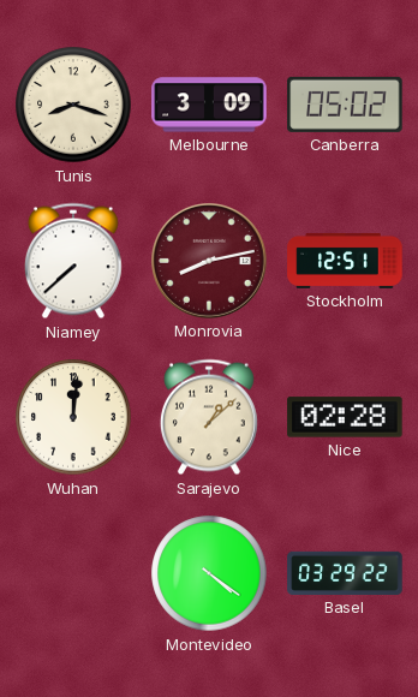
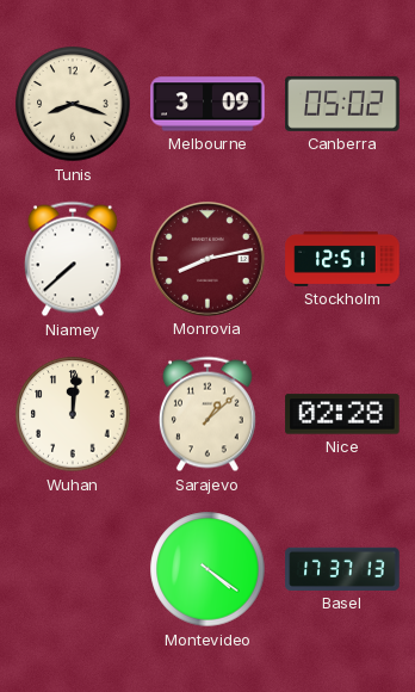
Basel: 03:29 -> 17:37 (342, 569)
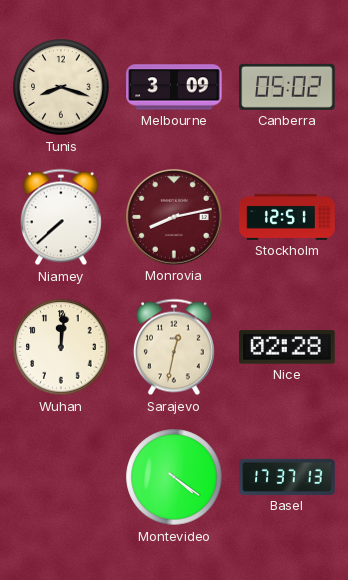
Sarajevo: 1:08 -> 12:32 (174, 347)
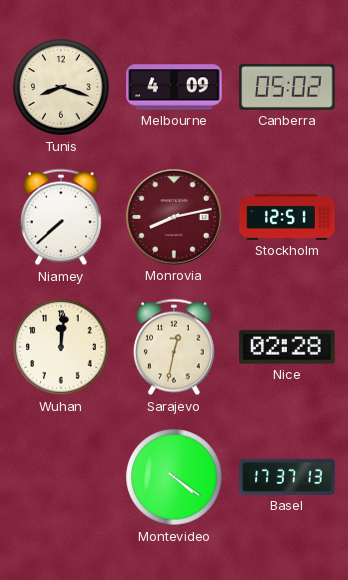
Melbourne: 3:09 -> 4:09 (174, 87)
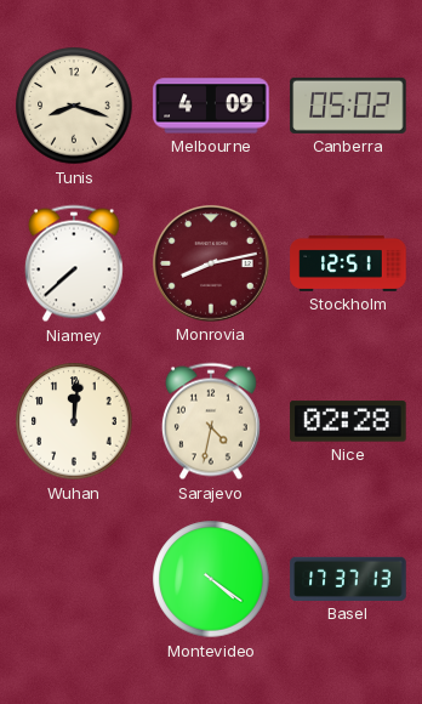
Sarajevo: 12:32 -> 4:32 (211, 421)
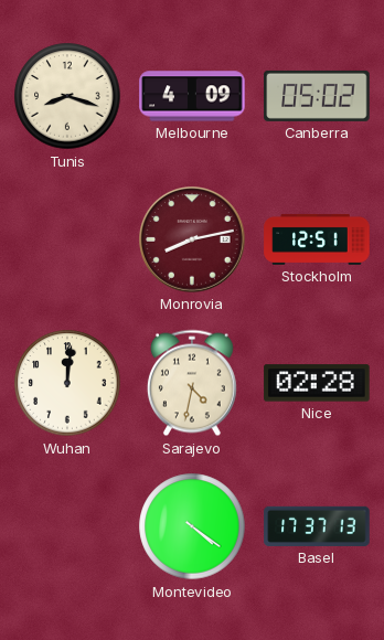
Niamey: 7:38 -> none (74, 263)
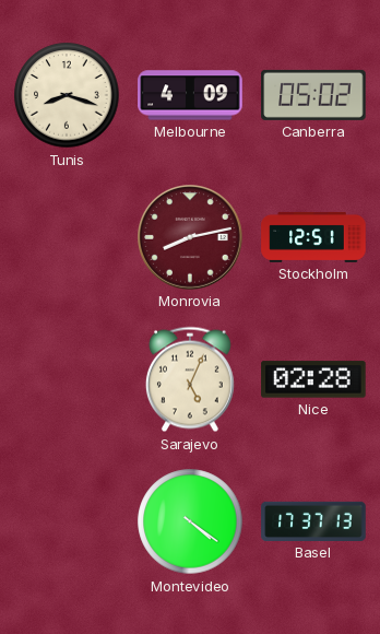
Wuhan: 12:01 -> none (67, 383)
Sarajevo: 4:32 -> 5:04 (190, 379)
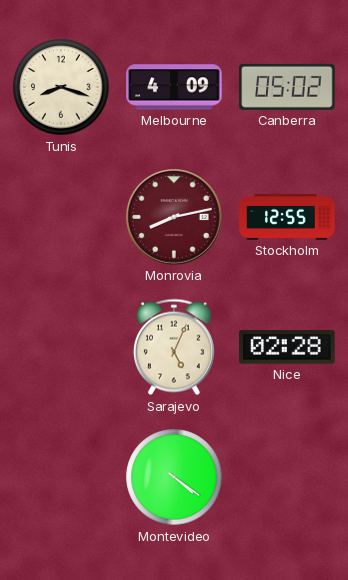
Stockholm: 12:51 -> 12:55 (287, 217)
Basel: 17:37 -> none (313, 521)
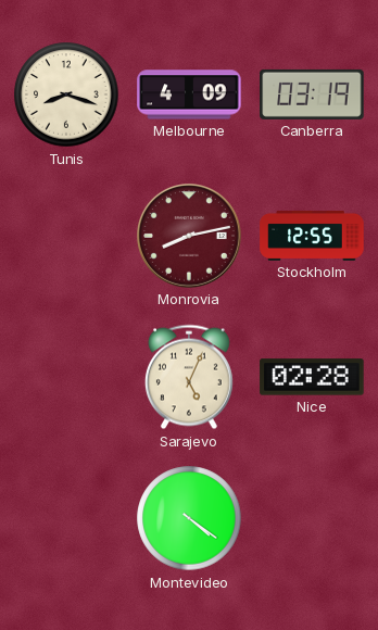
Canberra: 05:02 -> 03:19 (312, 94)
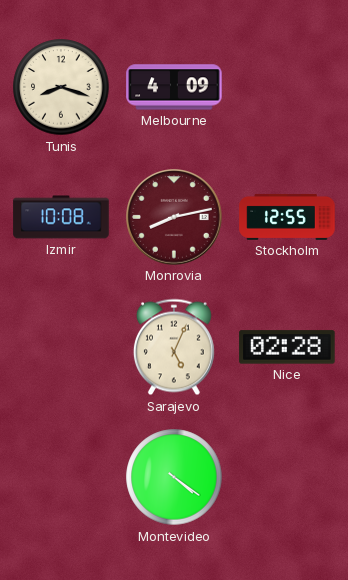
Canberra: 03:19 -> none (312, 94)
Izmir: none -> 10:08 (61, 217)
